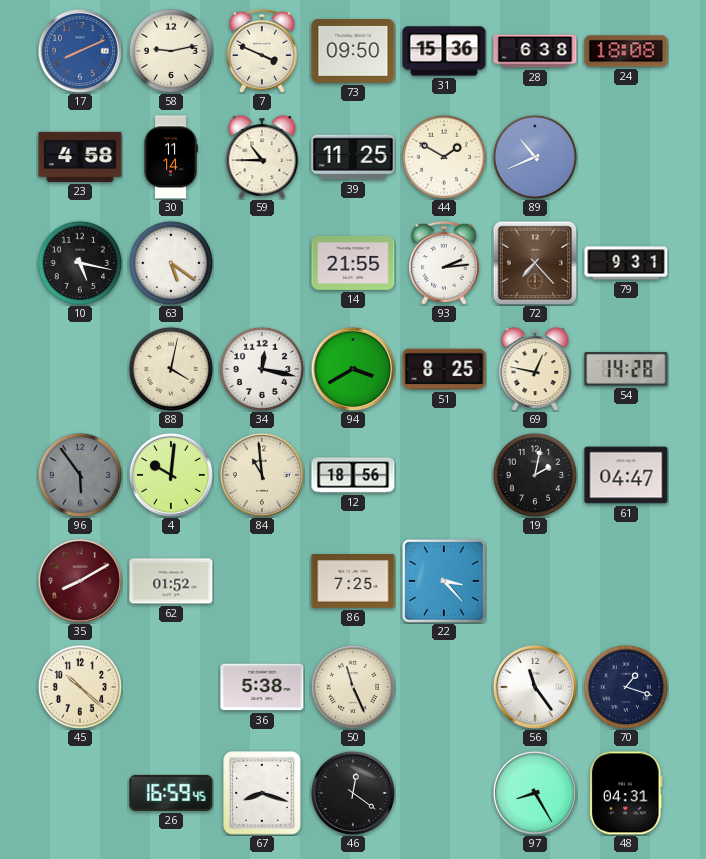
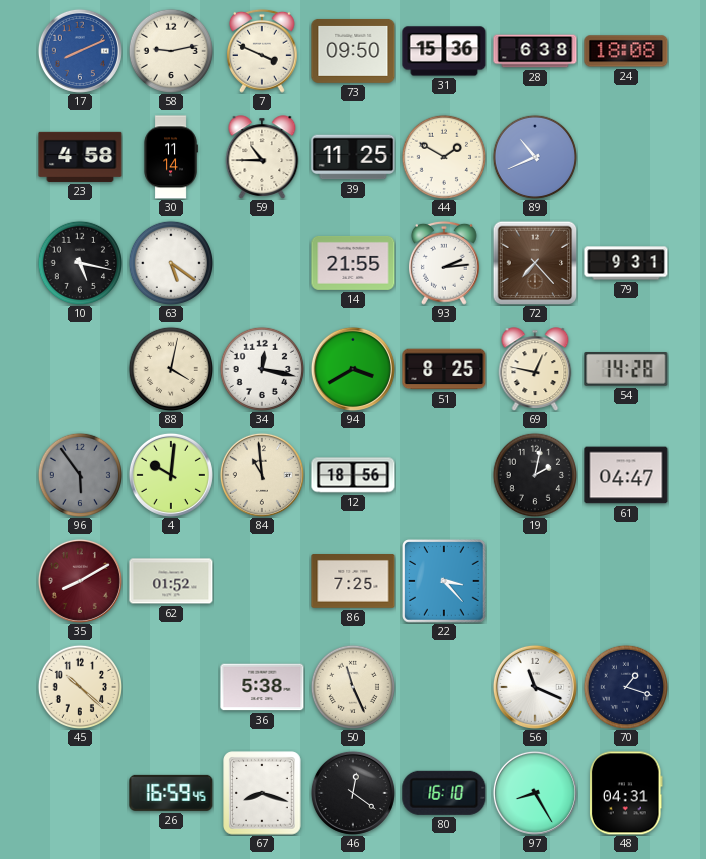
56: 11:24 -> 11:19 (535, 687)
80: none -> 16:10 (444, 793)
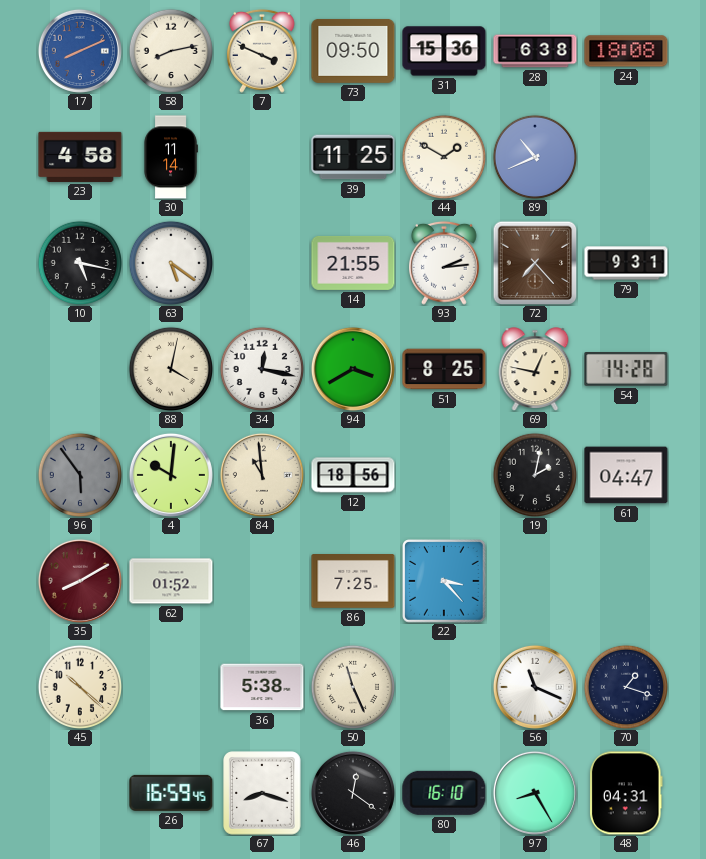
58: 9:13 -> 8:13 (170, 50)
59: 10:45 -> none (262, 157)
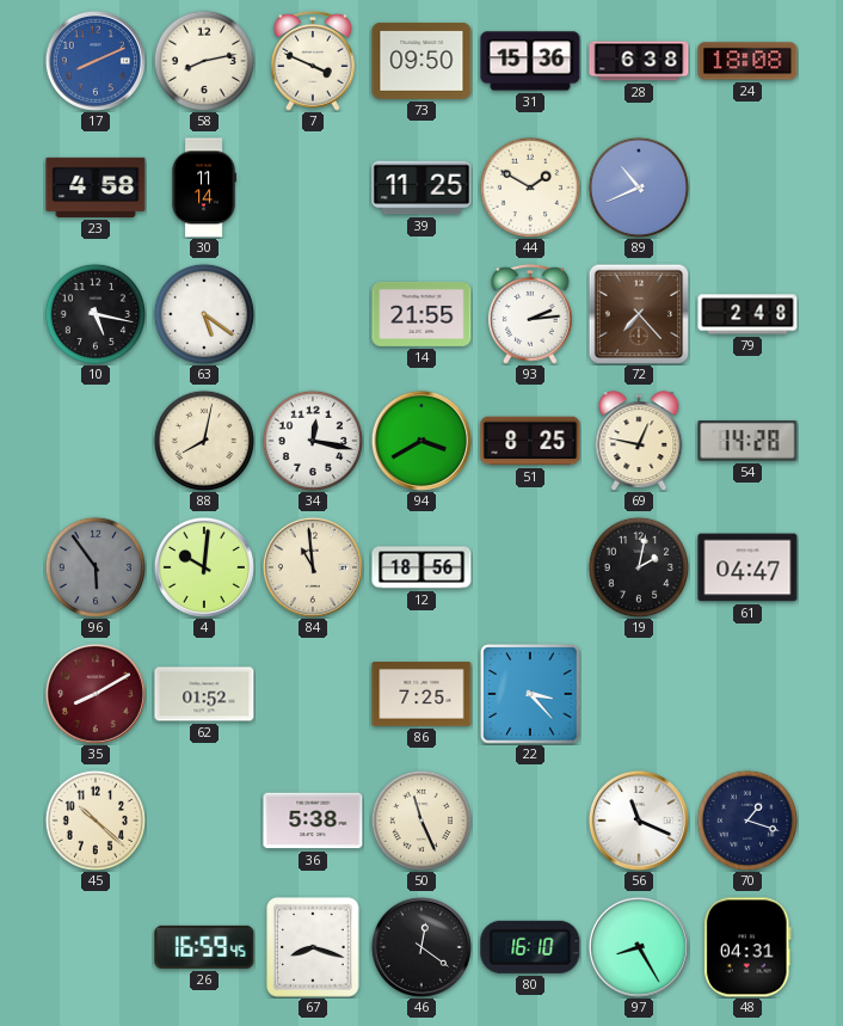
79: 9:31 -> 2:48 (747, 314)
88: 4:02 -> 8:02 (203, 440)
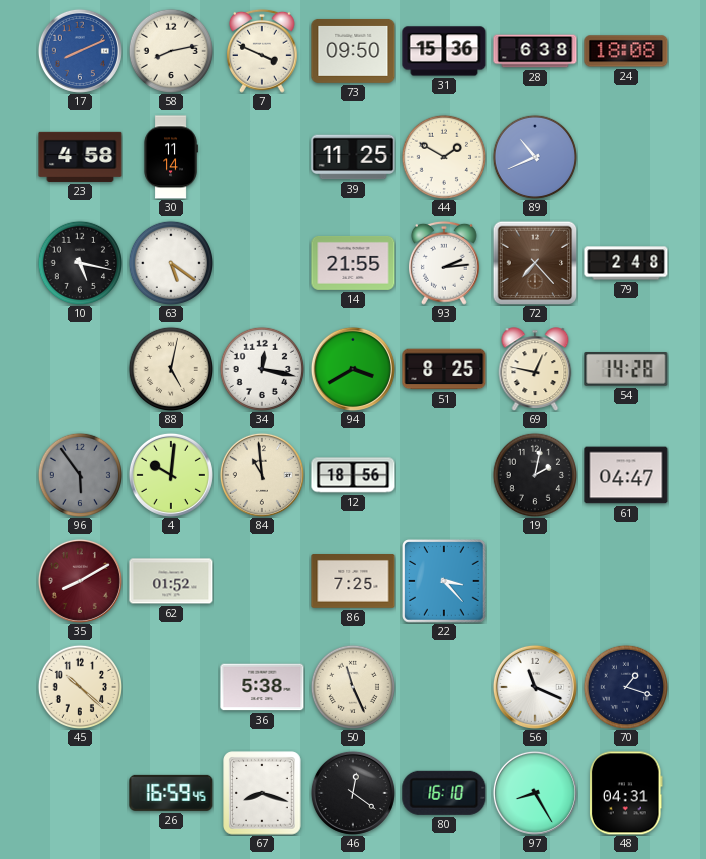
88: 8:02 -> 5:02 (170, 368)
